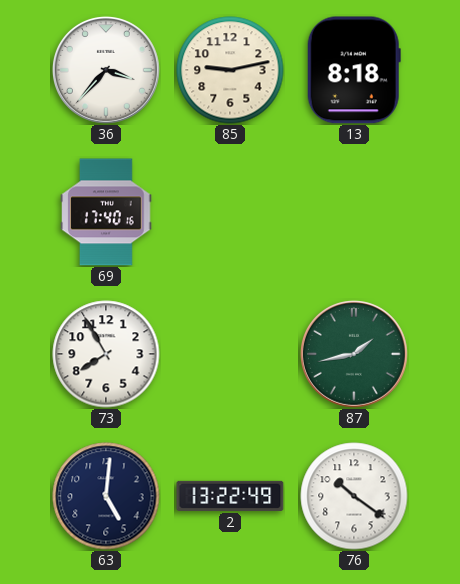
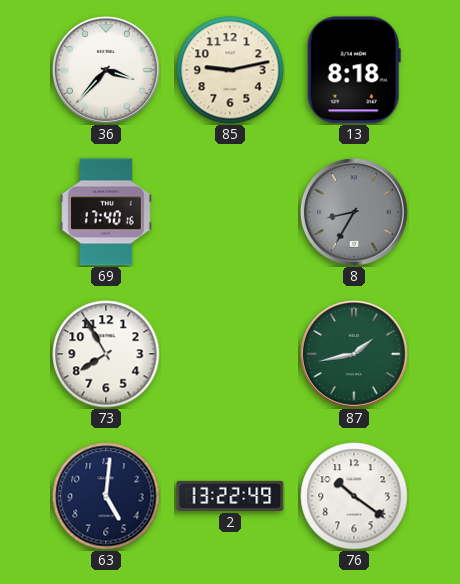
8: none -> 8:35 (354, 212)
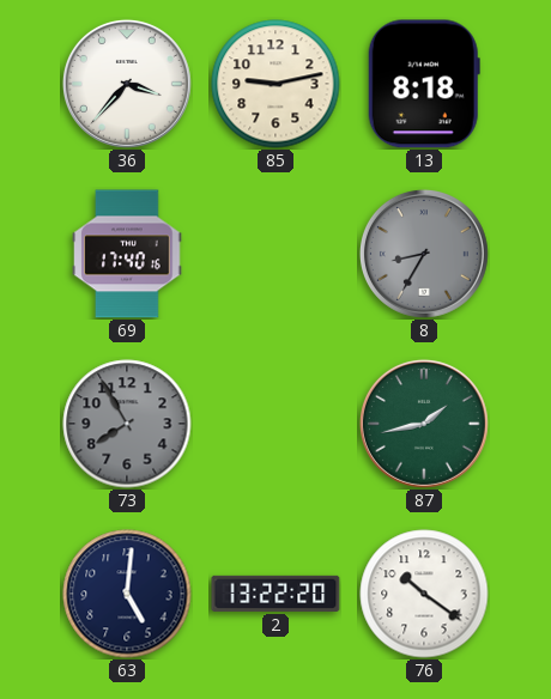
73 dial: white -> grey (127, 424)
2: 13:22:49 -> 13:22:20 (275, 594)
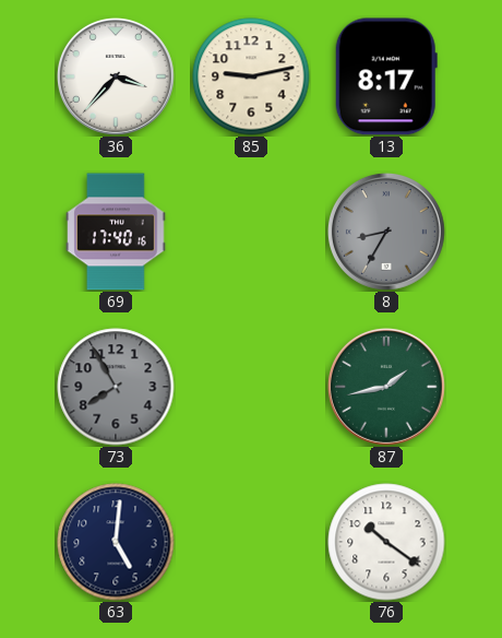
13: 8:18 -> 8:17 (386, 76)
2: 13:22 -> none (275, 594)
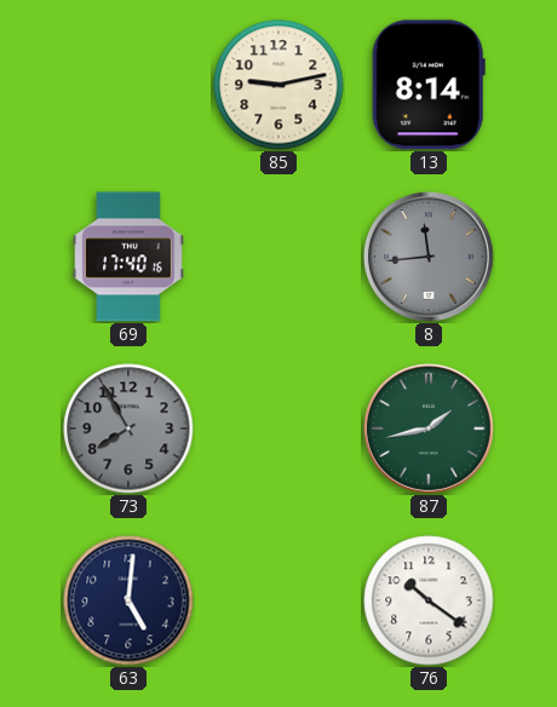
36: 3:37 -> none (116, 76)
13: 8:17 -> 8:14 (429, 85)
8: 8:35 -> 11:44 (429, 257)
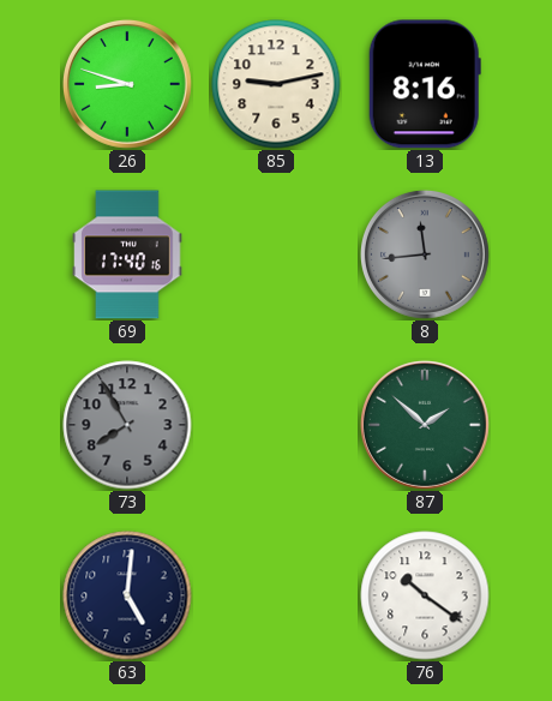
26: none -> 8:48 (127, 84)
13: 8:14 -> 8:16 (425, 84)
87: 1:43 -> 1:52 (425, 425)
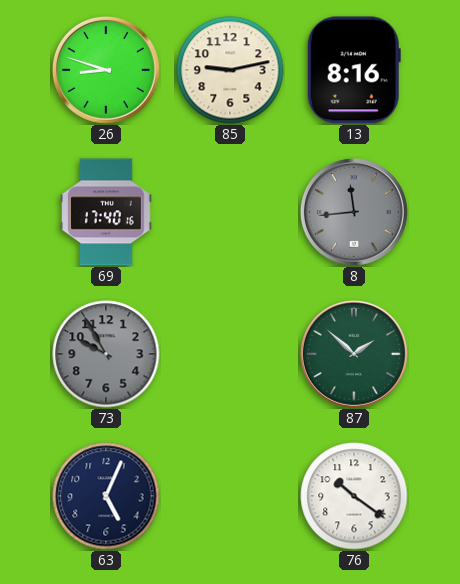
73: 7:55 -> 9:55 (106, 354)
63: 5:01 -> 5:04 (106, 496)
